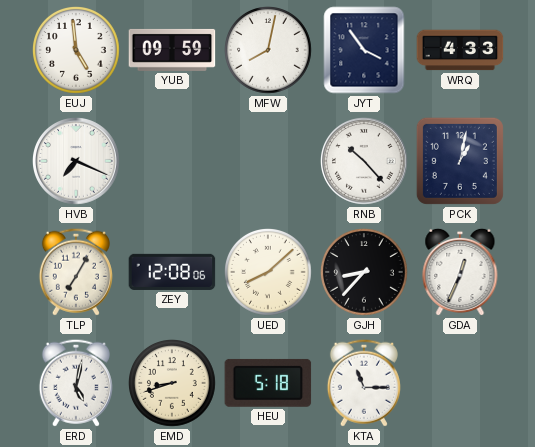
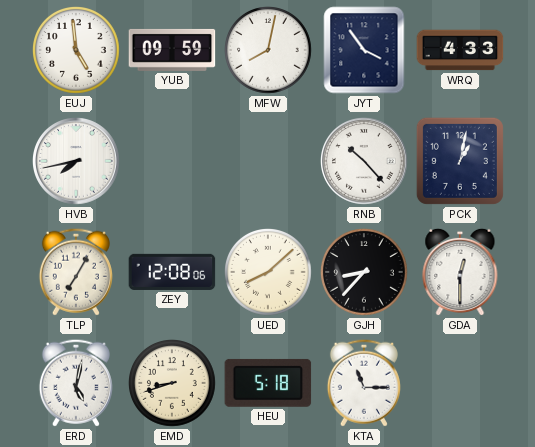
HVB: 7:19 -> 7:43 (77, 162)
GDA: 12:34 -> 12:30 (460, 272)
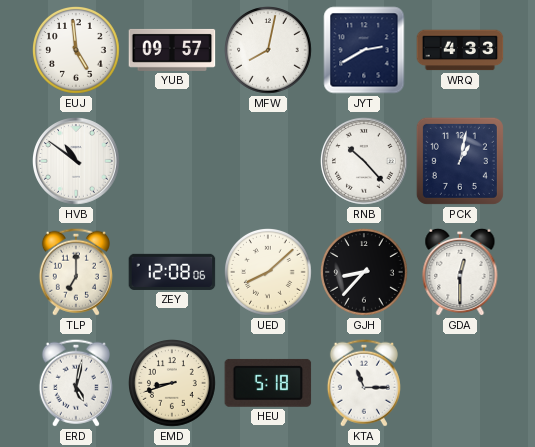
YUB: 09:59 -> 09:57 (172, 50)
JYT: 3:54 -> 2:40 (364, 50)
HVB: 7:43 -> 10:51 (77, 162)
TLP: 7:05 -> 7:00 (76, 272)
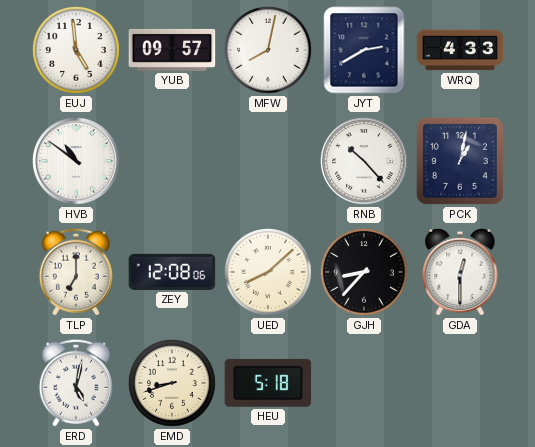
KTA: 11:15 -> none (364, 383)
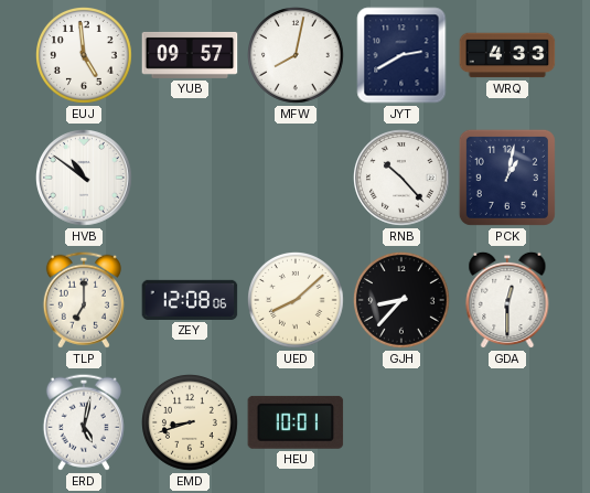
HEU: 5:18 -> 10:01 (296, 422)
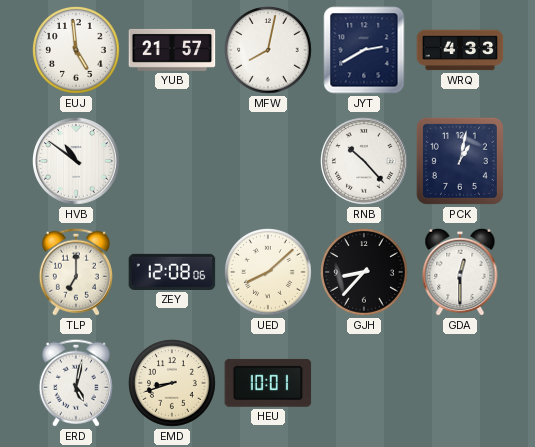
YUB: 09:57 -> 21:57 (172, 50)
